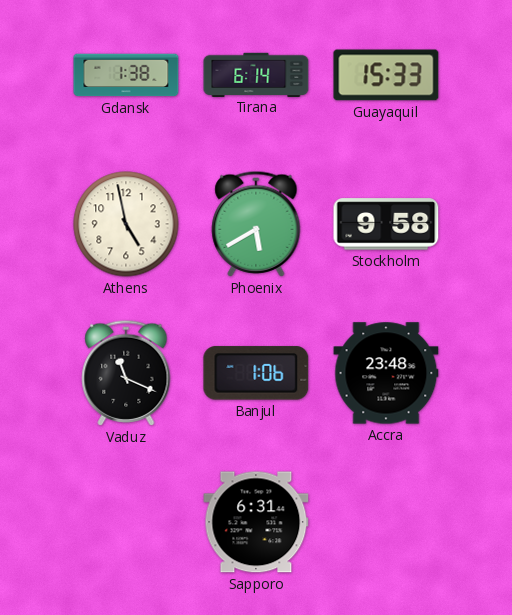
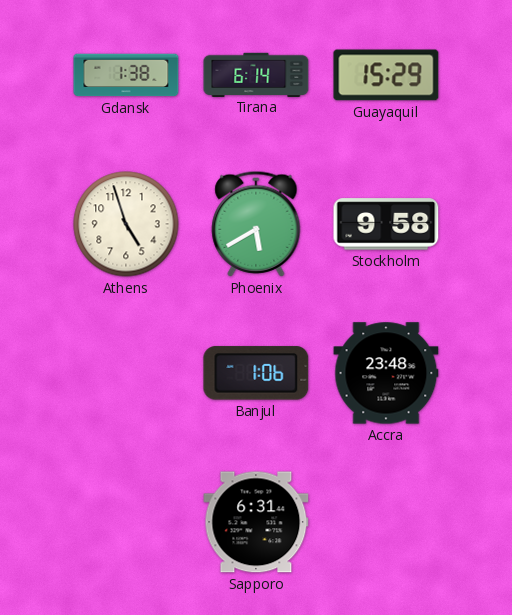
Guayaquil: 15:33 -> 15:29 (386, 75)
Athens: 4:58 -> 4:57 (126, 224)
Vaduz: 11:19 -> none (126, 373)
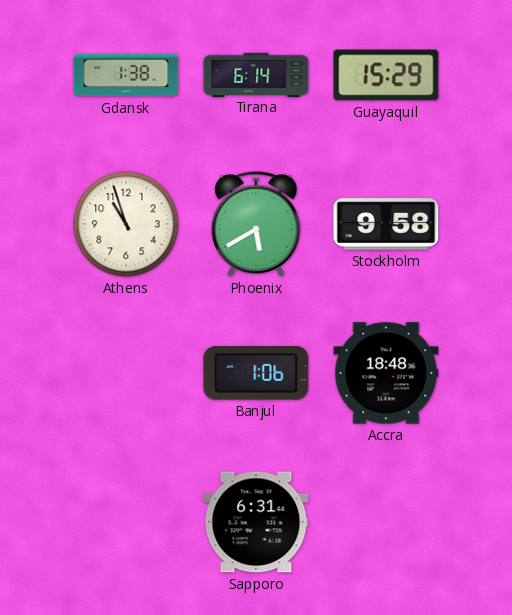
Athens: 4:57 -> 10:57 (126, 224)
Accra: 23:48 -> 18:48 (386, 373)
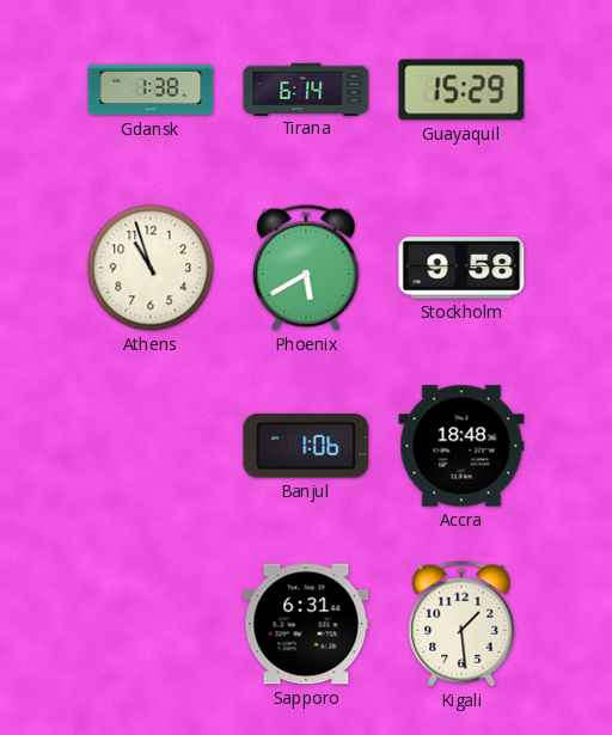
Kigali: none -> 1:29 (461, 624)
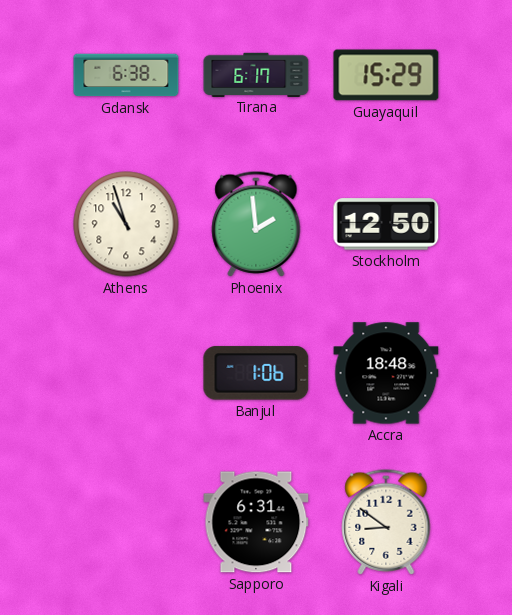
Gdansk: 1:38 -> 6:38 (126, 75)
Tirana: 6:14 -> 6:17 (256, 74)
Phoenix: 5:40 -> 1:59 (256, 224)
Stockholm: 9:58 -> 12:50 (386, 224)
Kigali: 1:29 -> 8:51 (386, 522)
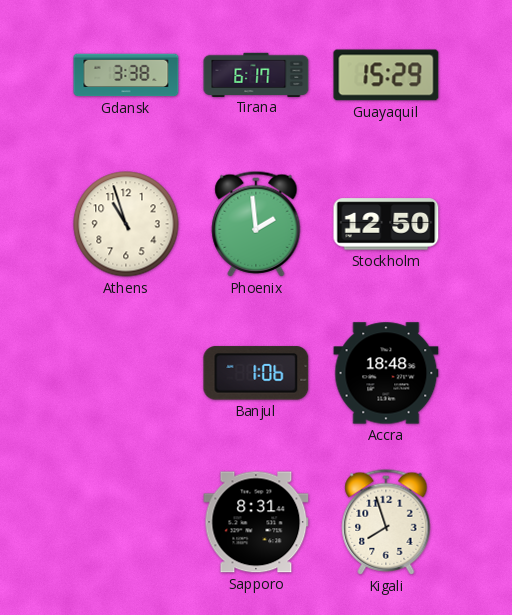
Gdansk: 6:38 -> 3:38 (126, 75)
Sapporo: 6:31 -> 8:31 (256, 522)
Kigali: 8:51 -> 7:57 (386, 522)
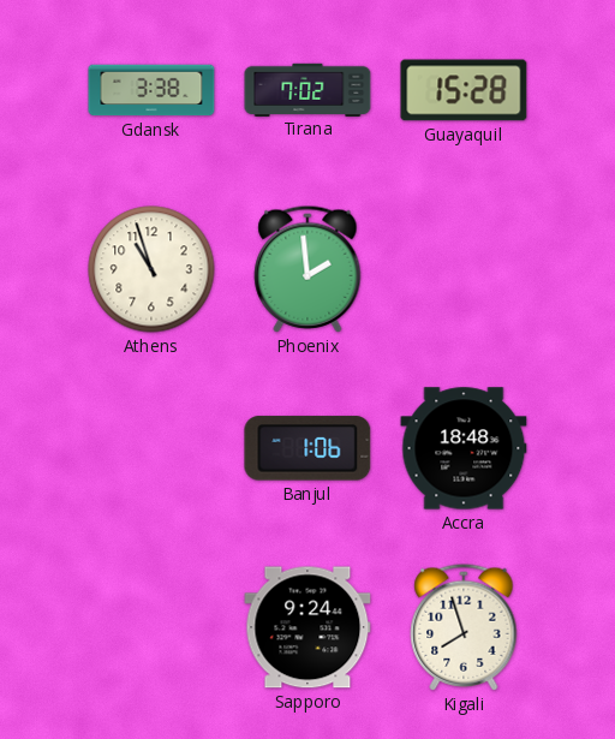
Tirana: 6:17 -> 7:02 (307, 89)
Guayaquil: 15:29 -> 15:28 (464, 90)
Stockholm: 12:50 -> none (386, 224)
Sapporo: 8:31 -> 9:24 (307, 627)
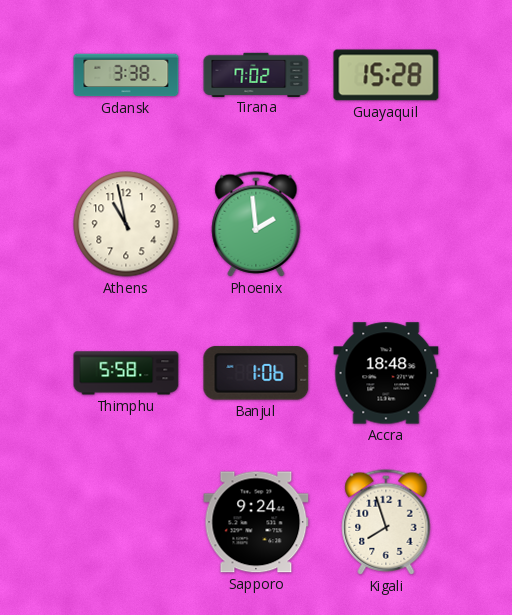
Athens: 10:57 -> 10:58 (126, 224)
Thimphu: none -> 5:58 (126, 373)
